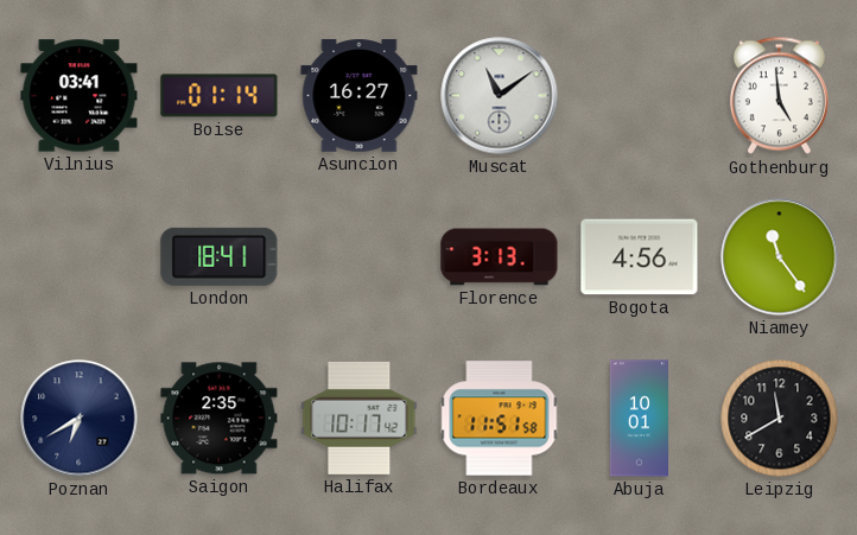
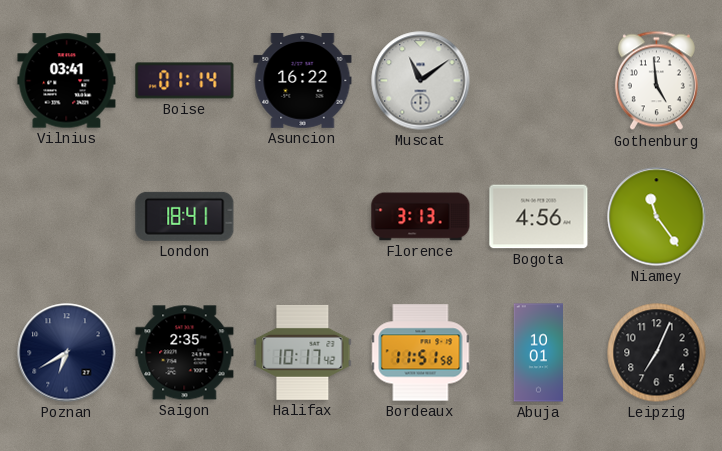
Asuncion: 16:27 -> 16:22 (303, 81)
Leipzig: 11:40 -> 7:04 (657, 353)
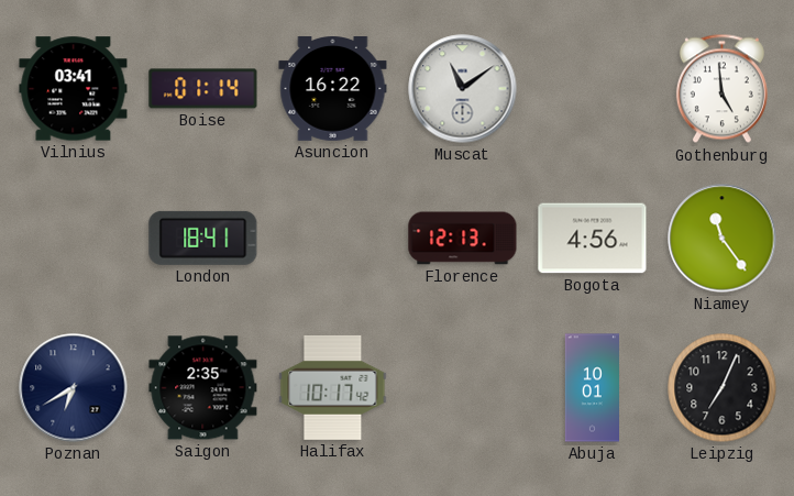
Florence: 3:13 -> 12:13 (463, 239)
Bordeaux: 11:51 -> none (421, 353)
